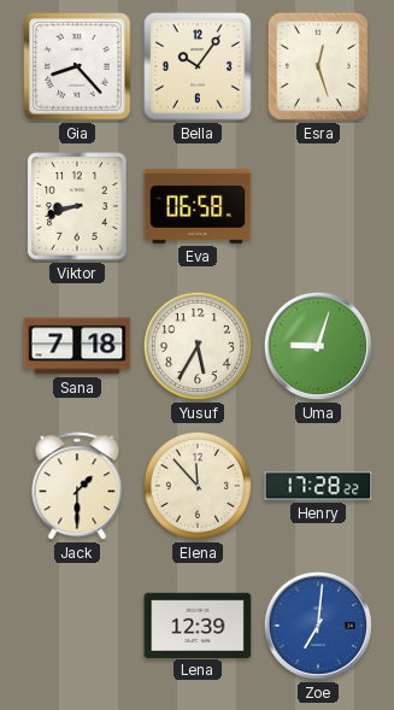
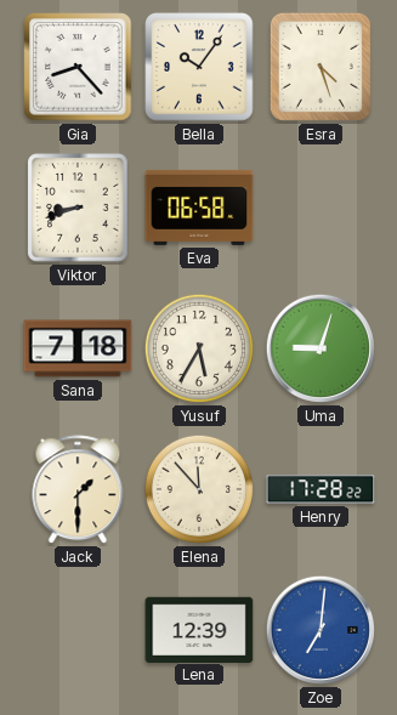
Esra: 12:27 -> 4:27 (321, 67)
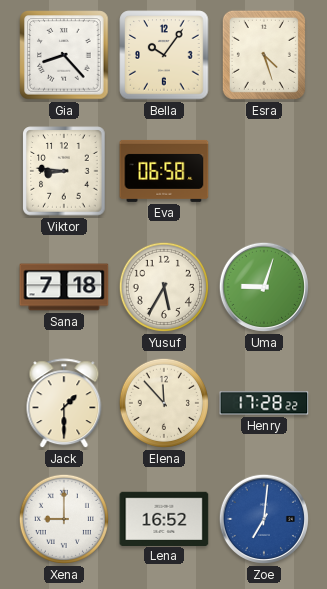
Viktor: 8:42 -> 8:46 (64, 171)
Xena: none -> 9:00 (64, 519)
Lena: 12:39 -> 16:52 (164, 518)
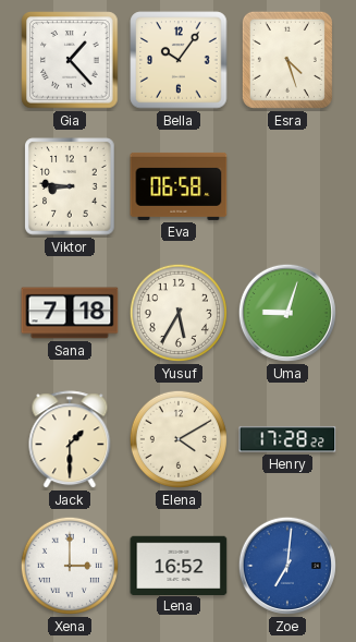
Gia: 8:23 -> 1:23 (70, 60)
Elena: 11:53 -> 4:10 (179, 439)
Xena: 9:00 -> 3:00 (70, 566)
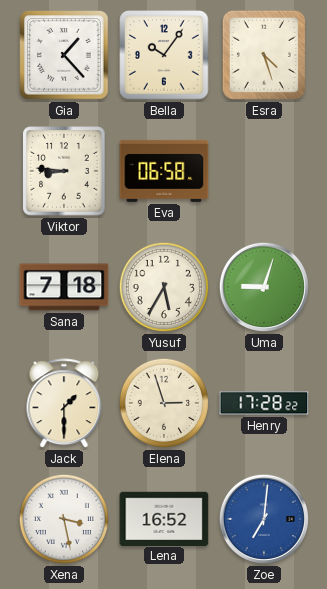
Elena: 4:10 -> 2:57 (164, 403)
Xena: 3:00 -> 3:28 (64, 519)
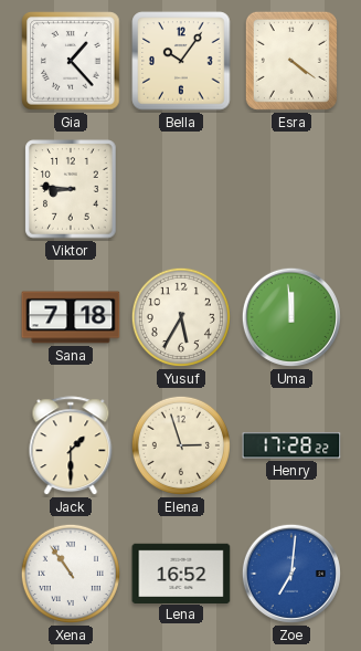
Esra: 4:27 -> 4:21 (291, 61)
Eva: 06:58 -> none (164, 171)
Uma: 9:03 -> 11:59 (291, 317)
Xena: 3:28 -> 10:54 (71, 574)
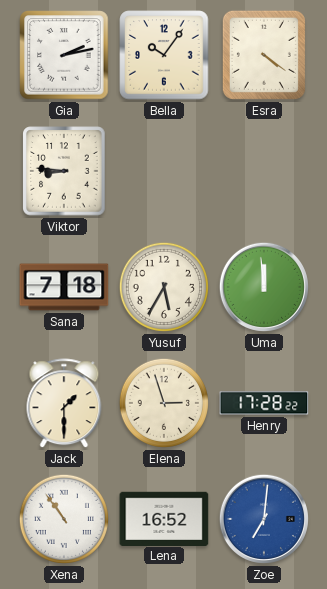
Gia: 1:23 -> 2:13 (64, 55)
